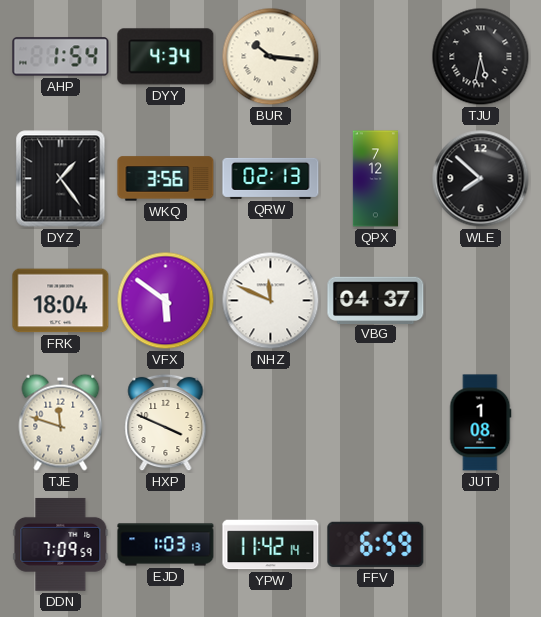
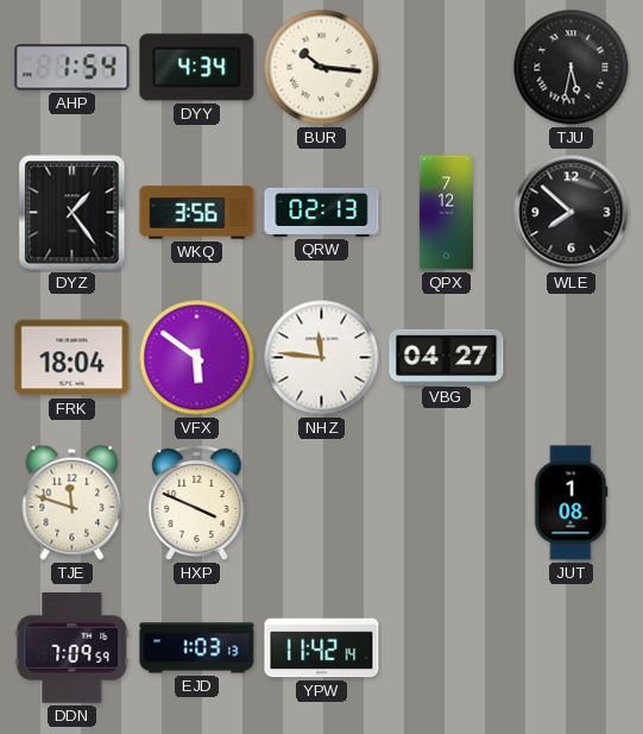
NHZ: 11:49 -> 11:46 (322, 358)
VBG: 04:37 -> 04:27 (447, 357)
FFV: 6:59 -> none (376, 544)
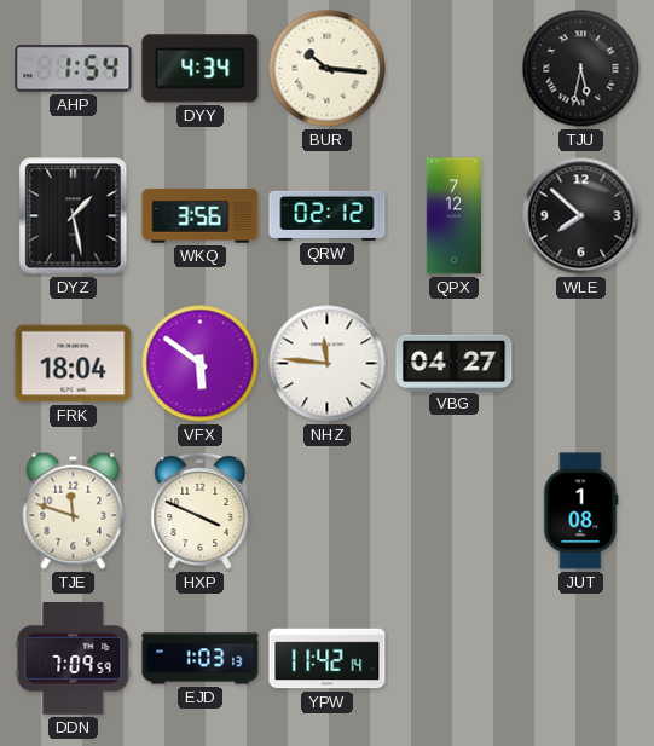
DYZ: 1:24 -> 1:28 (74, 216)
QRW: 02:13 -> 02:12 (328, 215)
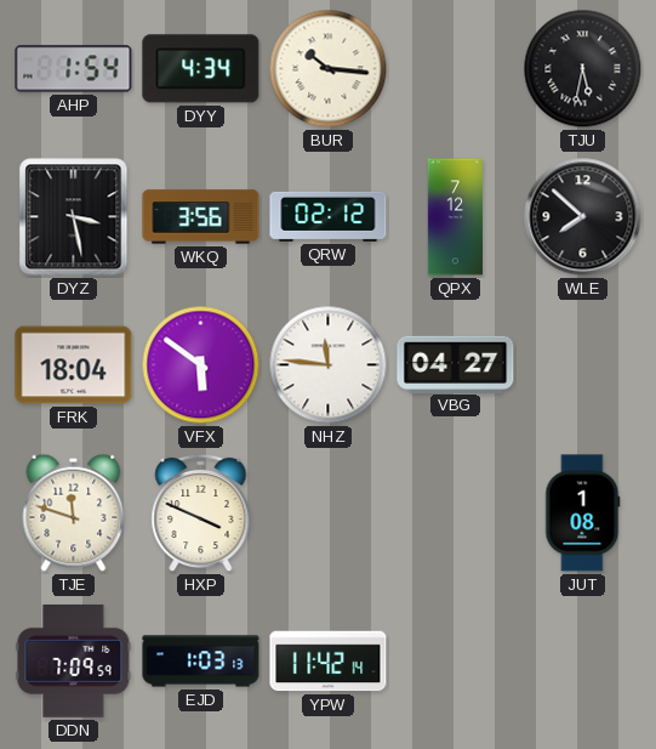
DYZ: 1:28 -> 3:28 (74, 217)
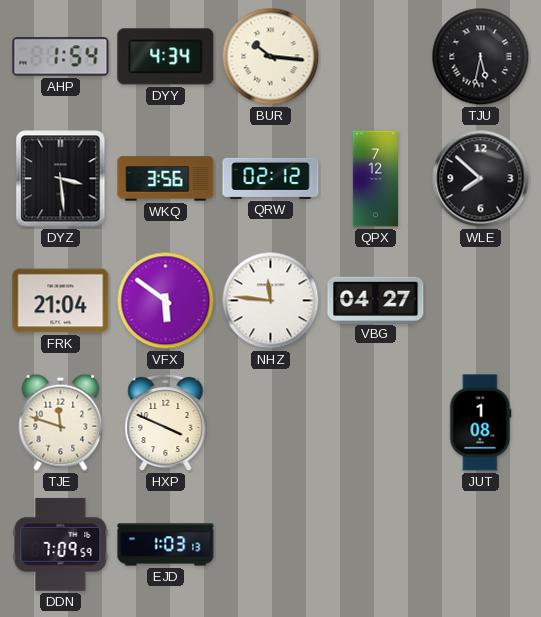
DYZ: 3:28 -> 3:29 (61, 179)
FRK: 18:04 -> 21:04 (61, 301)
YPW: 11:42 -> none (329, 662)
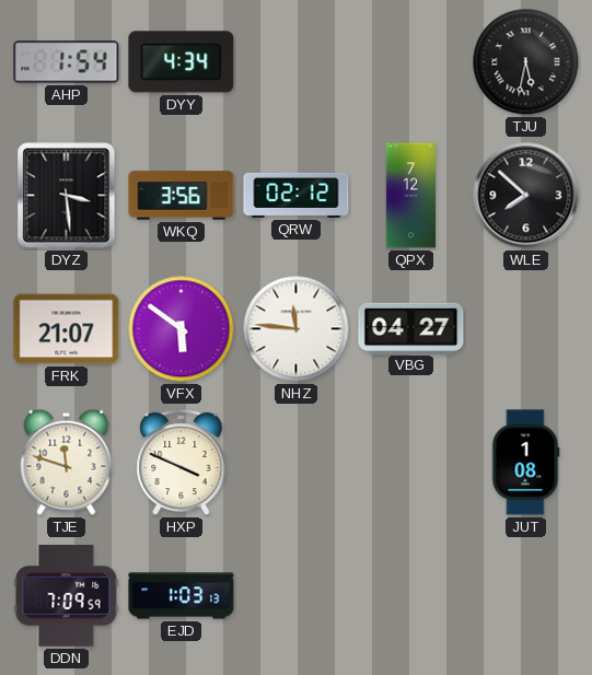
BUR: 10:16 -> none (271, 57)
FRK: 21:04 -> 21:07 (67, 329)
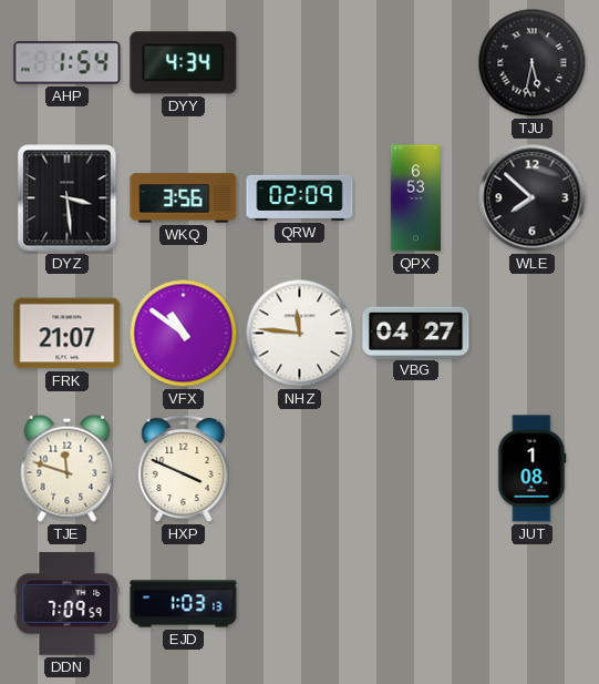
QRW: 02:12 -> 02:09 (300, 197)
QPX: 7:12 -> 6:53 (415, 198)
VFX: 5:51 -> 10:51 (184, 334)
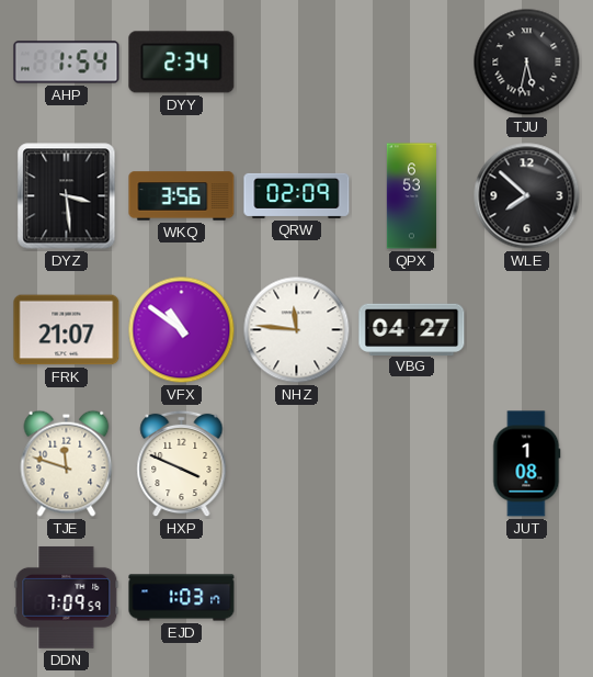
DYY: 4:34 -> 2:34 (182, 63)
EJD: 1:03:13 -> 1:03:17 (182, 598)
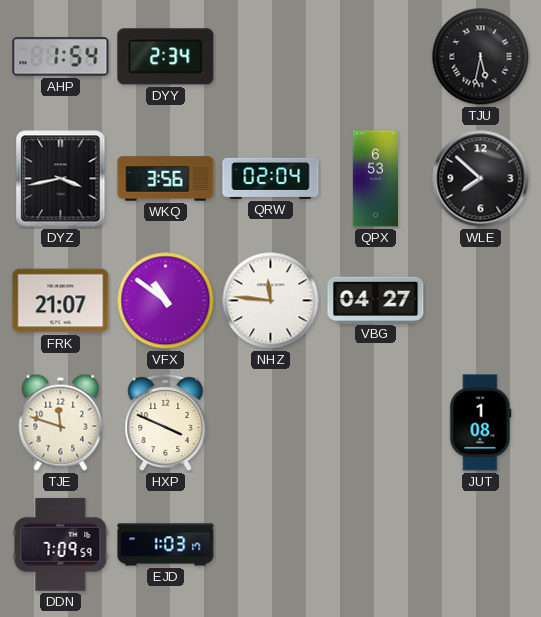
DYZ: 3:29 -> 3:43 (61, 179)
QRW: 02:09 -> 02:04 (271, 178)
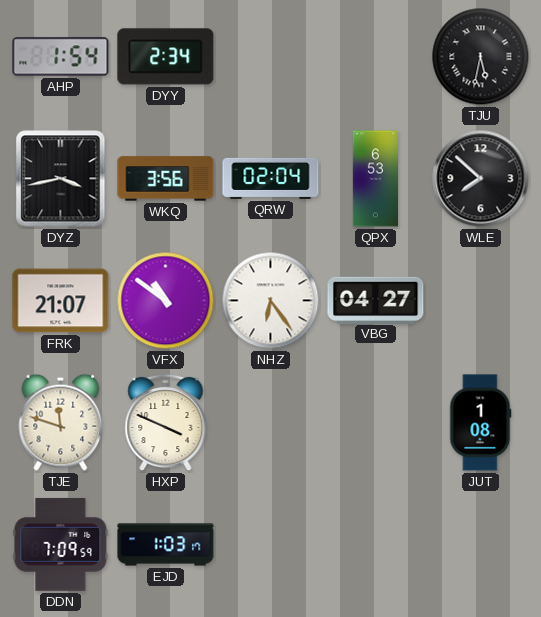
NHZ: 11:46 -> 6:24 (271, 301)
